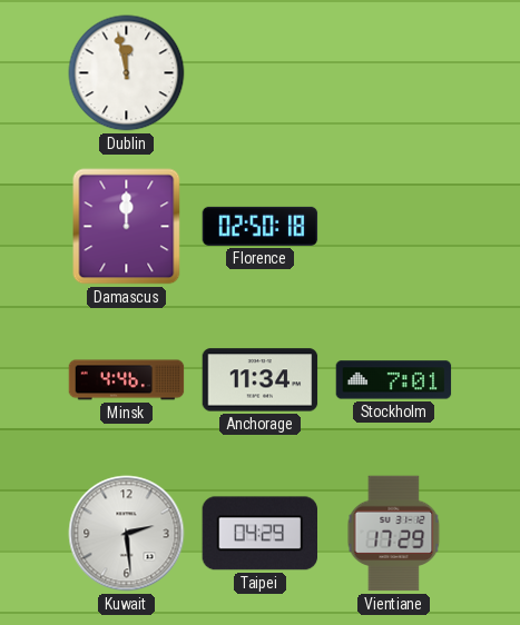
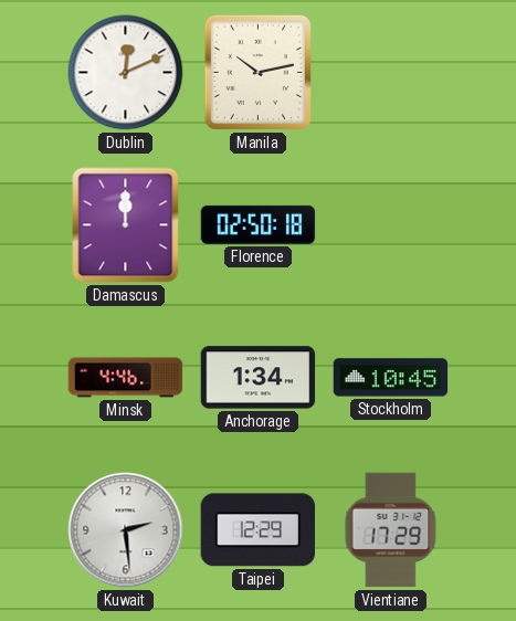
Dublin: 11:58 -> 12:11 (126, 73)
Manila: none -> 10:13 (257, 72)
Anchorage: 11:34 -> 1:34 (259, 378)
Stockholm: 7:01 -> 10:45 (391, 378)
Taipei: 04:29 -> 12:29 (257, 530)
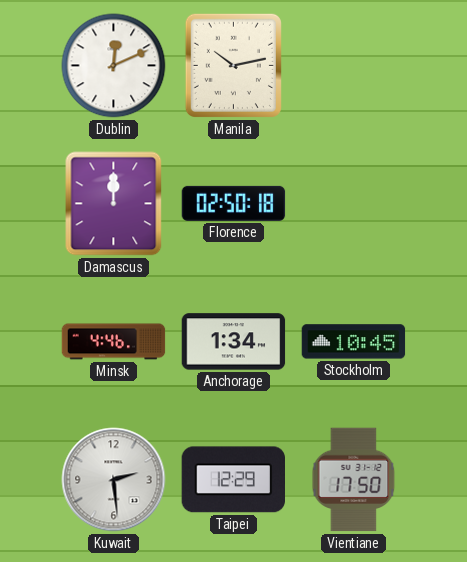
Vientiane: 17:29 -> 17:50 (354, 480)
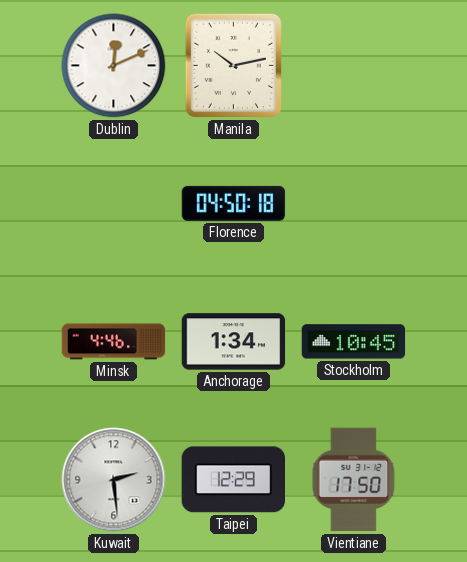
Damascus: 12:00 -> none (114, 204)
Florence: 02:50 -> 04:50 (234, 203)
